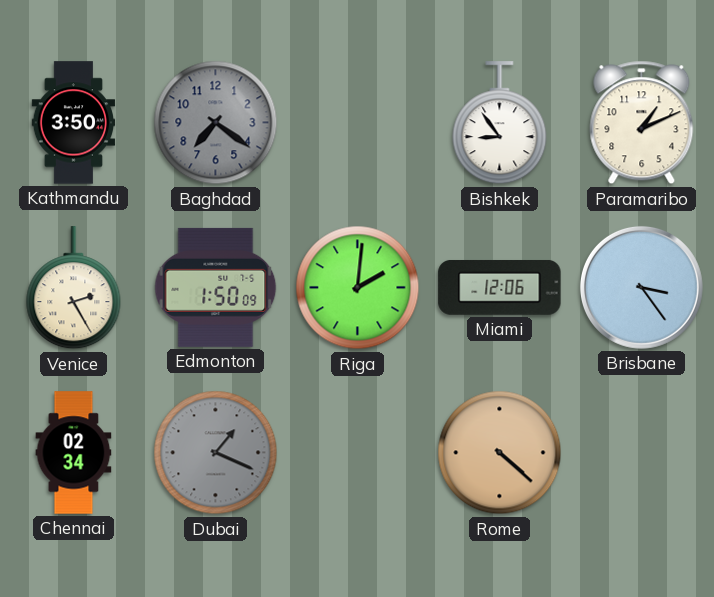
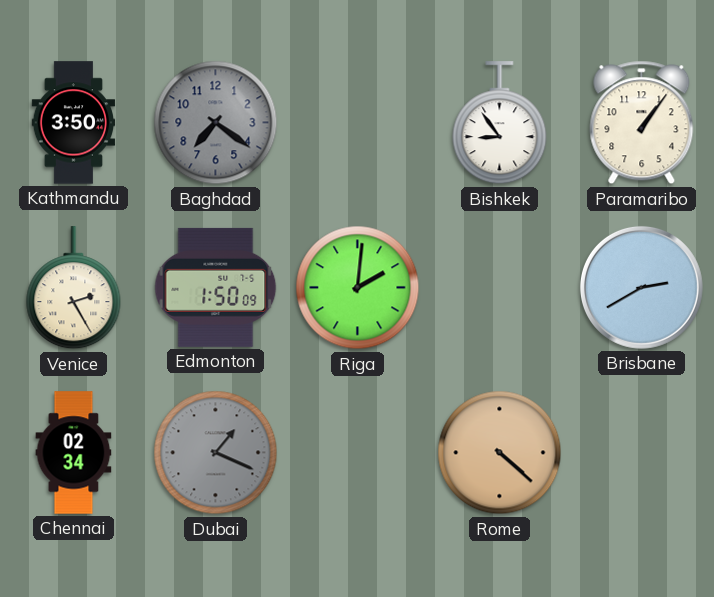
Paramaribo: 1:11 -> 1:06 (642, 123)
Miami: 12:06 -> none (500, 287)
Brisbane: 3:24 -> 2:40 (641, 287)
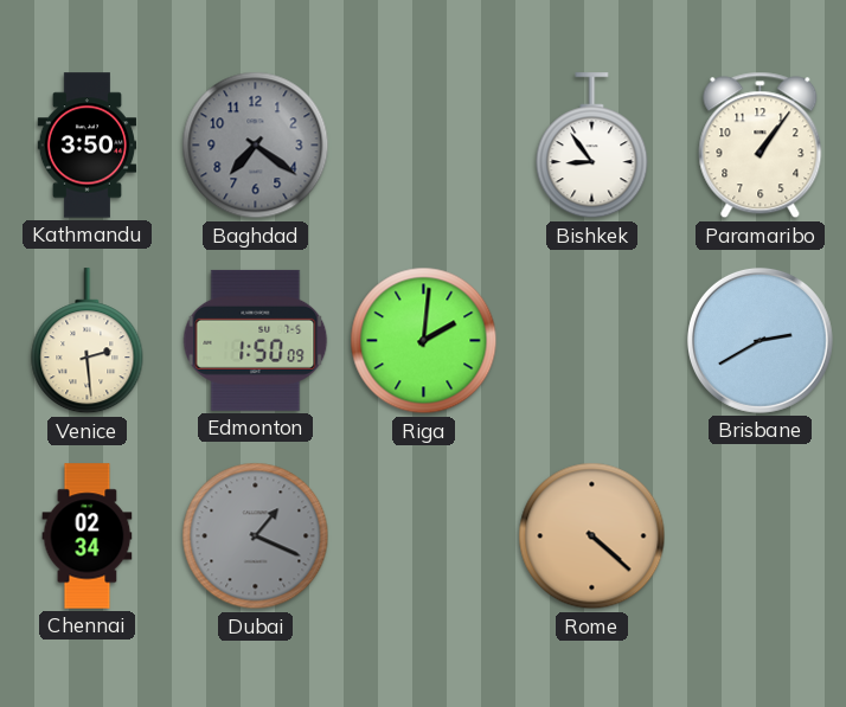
Venice: 2:25 -> 2:29 (88, 341)
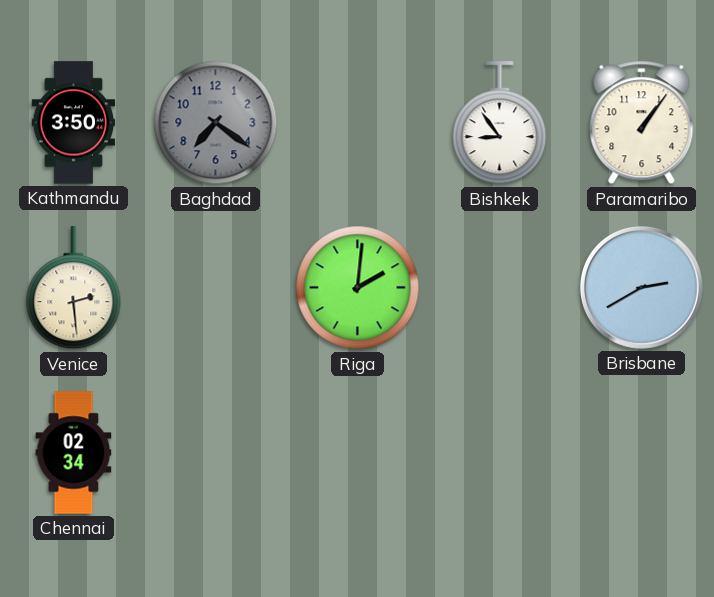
Edmonton: 1:50 -> none (256, 340)
Dubai: 1:19 -> none (256, 536)
Rome: 4:22 -> none (592, 536)
